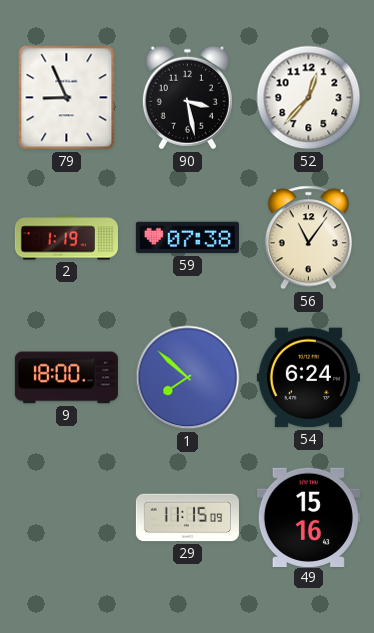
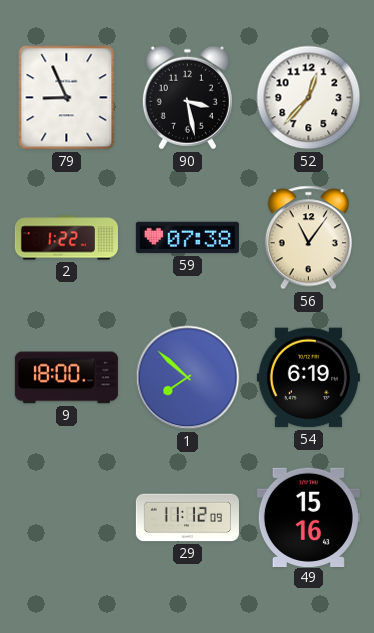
2: 1:19 -> 1:22 (66, 238)
54: 6:24 -> 6:19 (308, 378)
29: 11:15 -> 11:12 (187, 518)
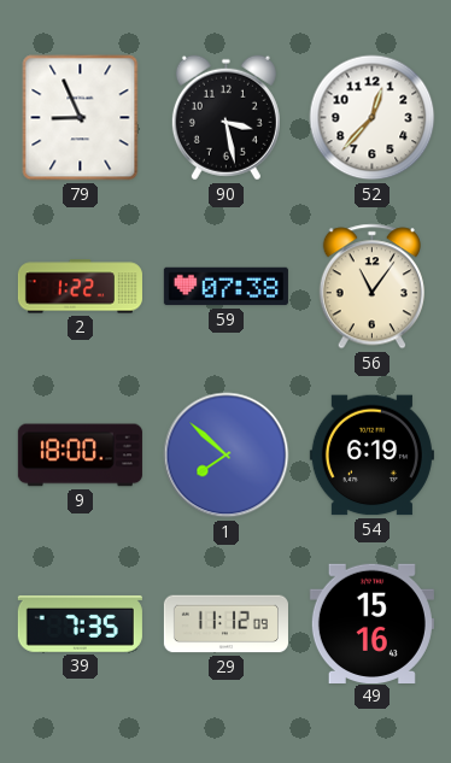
39: none -> 7:35 (80, 624)
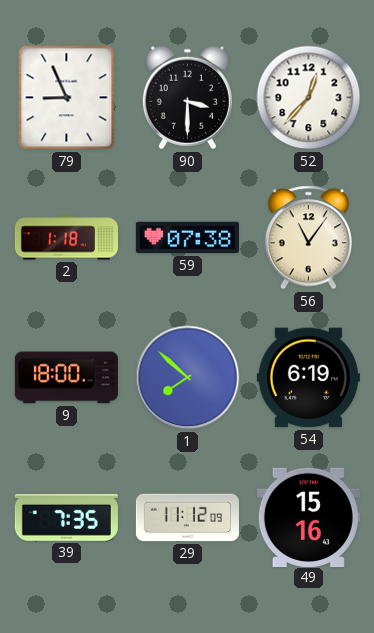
90: 3:28 -> 3:30 (187, 98)
2: 1:22 -> 1:18 (66, 238)
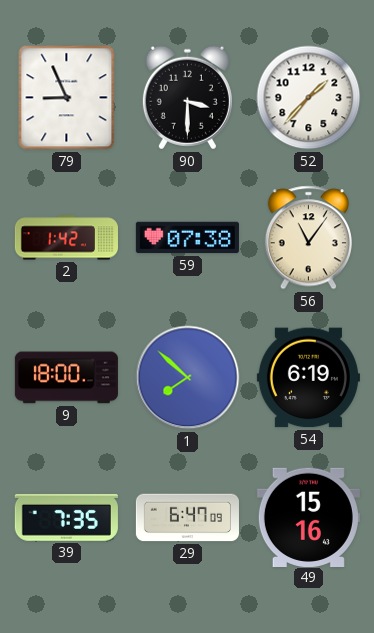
52: 12:37 -> 1:37 (309, 98)
2: 1:18 -> 1:42 (66, 238)
29: 11:12 -> 6:47 (187, 518)
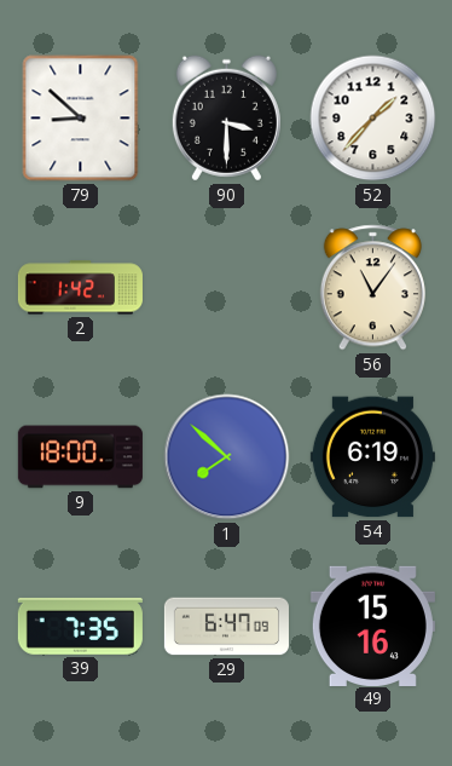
79: 8:56 -> 8:52 (81, 119)
59: 07:38 -> none (187, 238)
